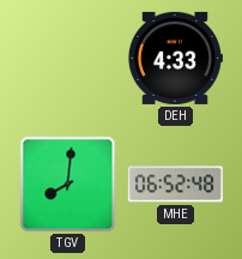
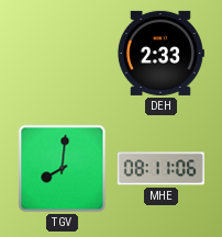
DEH: 4:33 -> 2:33 (160, 53)
MHE: 06:52 -> 08:11 (160, 169)
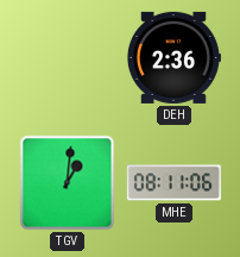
DEH: 2:33 -> 2:36 (173, 57)
TGV: 8:01 -> 1:01 (68, 183)
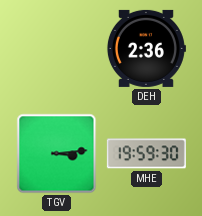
TGV: 1:01 -> 3:14 (57, 154)
MHE: 08:11 -> 19:59 (146, 154)
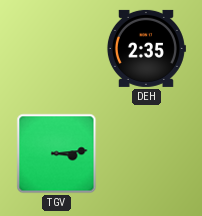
DEH: 2:36 -> 2:35 (146, 48)
MHE: 19:59 -> none (146, 154)
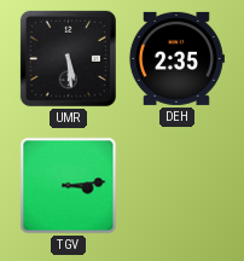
UMR: none -> 5:29 (68, 58)
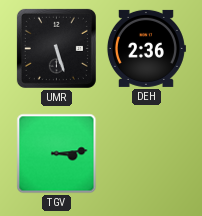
UMR: 5:29 -> 5:27 (56, 48)
DEH: 2:35 -> 2:36 (146, 48)
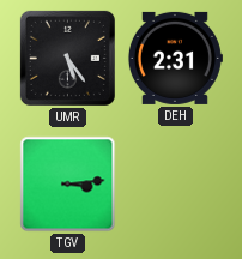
UMR: 5:27 -> 5:24 (67, 58)
DEH: 2:36 -> 2:31 (175, 58)
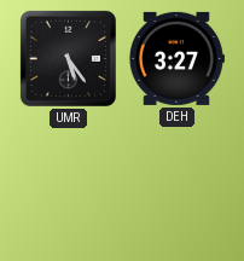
DEH: 2:31 -> 3:27 (176, 58)
TGV: 3:14 -> none (68, 185)
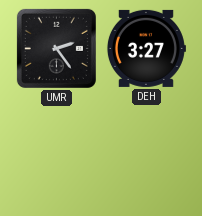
UMR: 5:24 -> 2:24 (56, 48)
